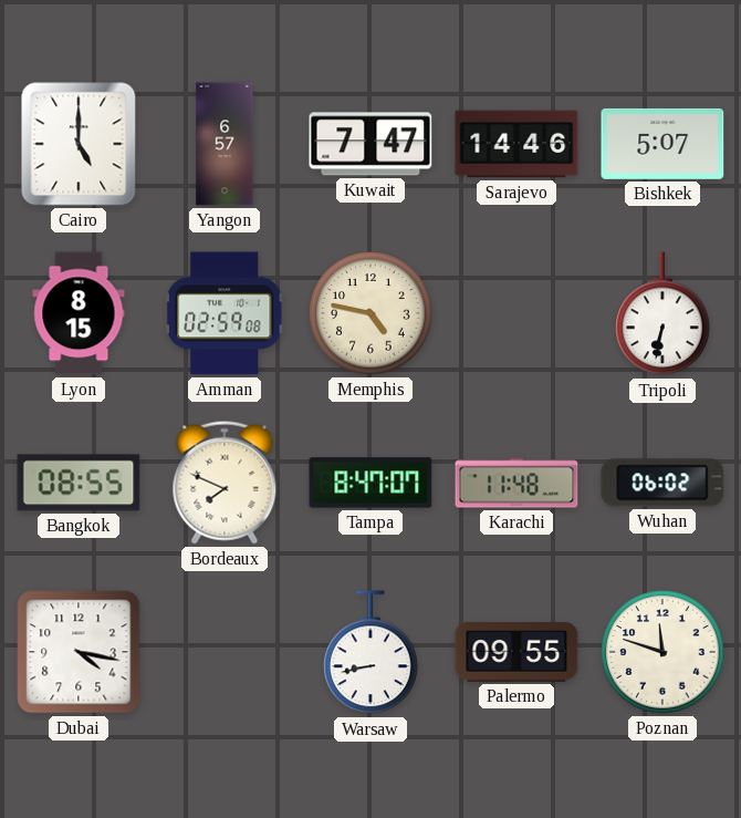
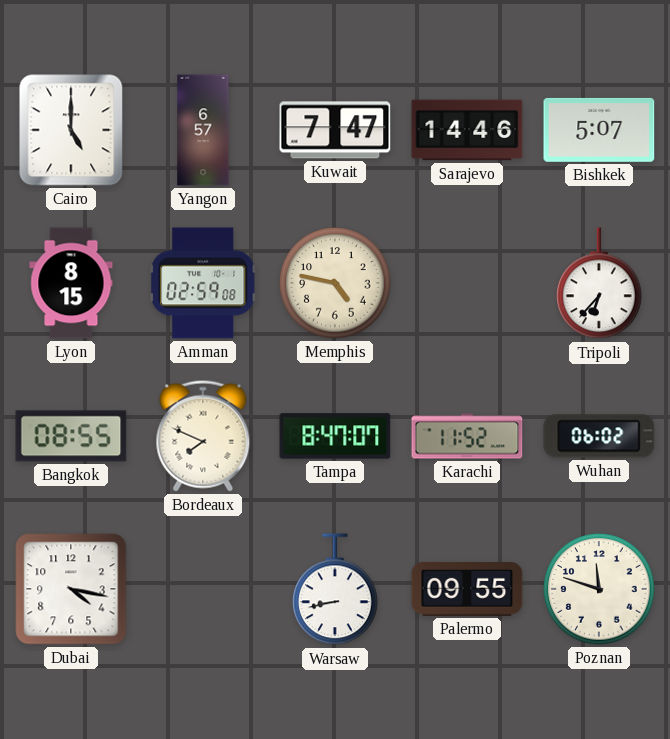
Tripoli: 6:32 -> 6:37 (599, 284)
Karachi: 11:48 -> 11:52 (467, 436)
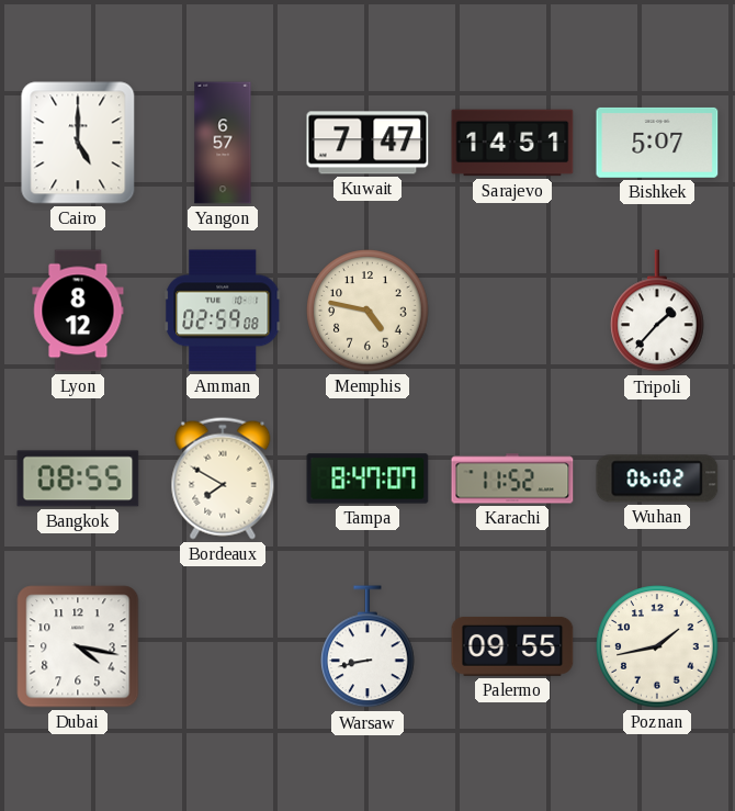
Sarajevo: 14:46 -> 14:51 (512, 143)
Lyon: 8:15 -> 8:12 (78, 311)
Tripoli: 6:37 -> 1:37 (657, 312)
Bordeaux: 7:49 -> 7:50 (223, 478)
Poznan: 11:48 -> 1:43 (657, 646)
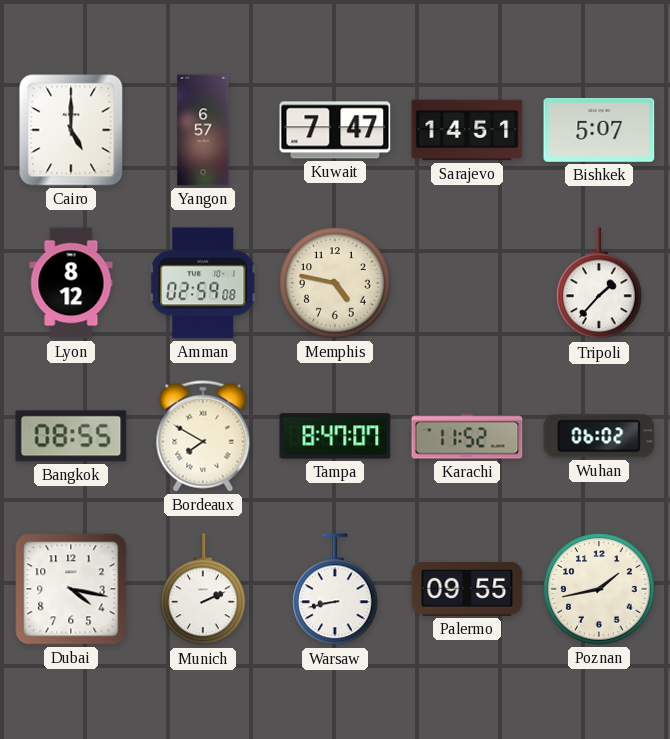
Munich: none -> 2:11 (203, 590)
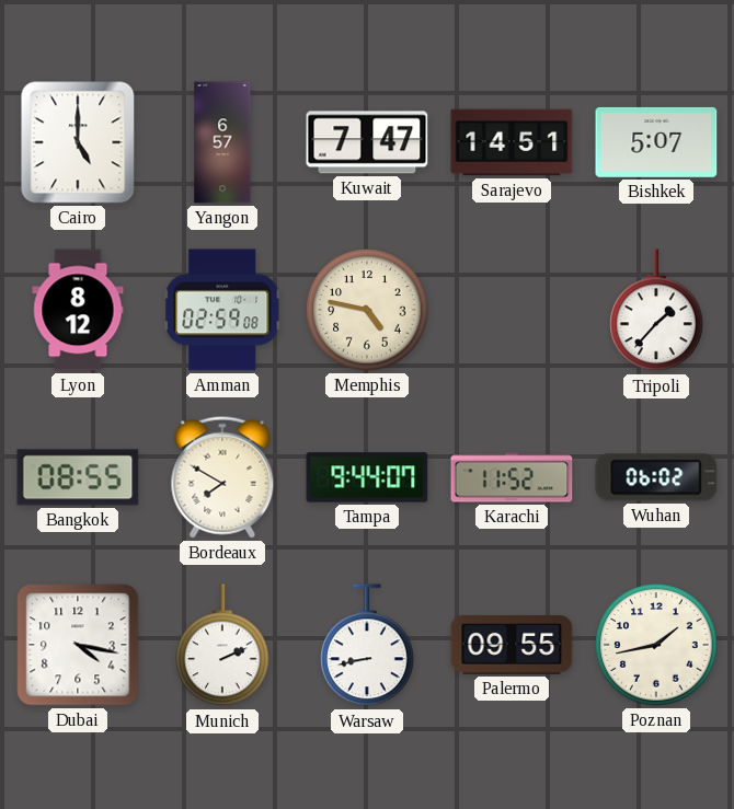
Tampa: 8:47 -> 9:44 (367, 477)
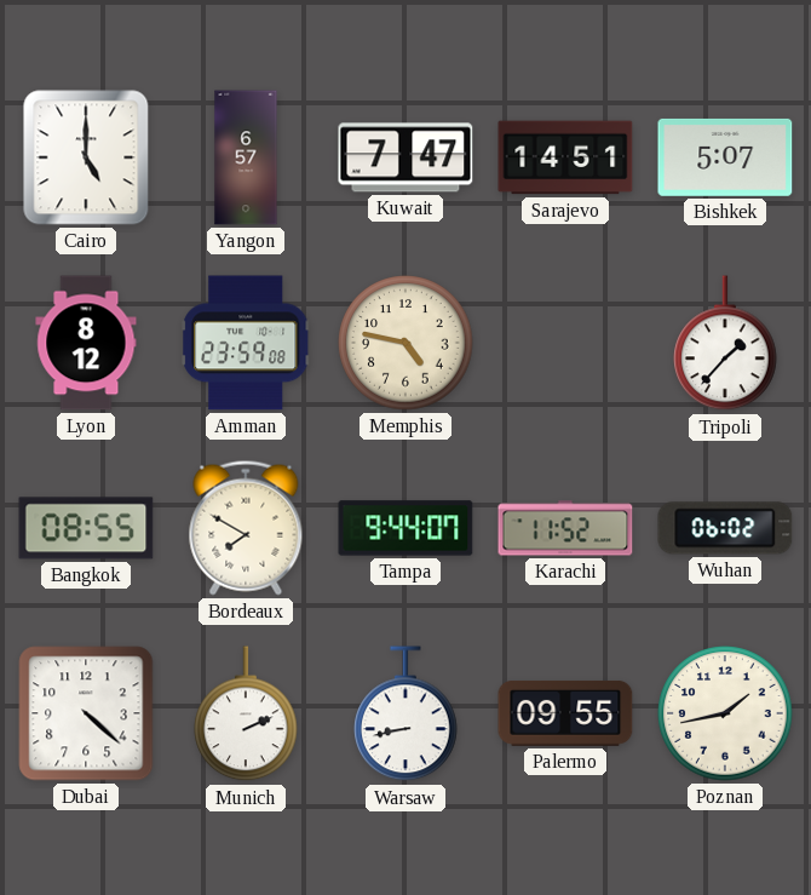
Amman: 02:59 -> 23:59 (246, 343)
Dubai: 4:17 -> 4:22 (86, 713)
